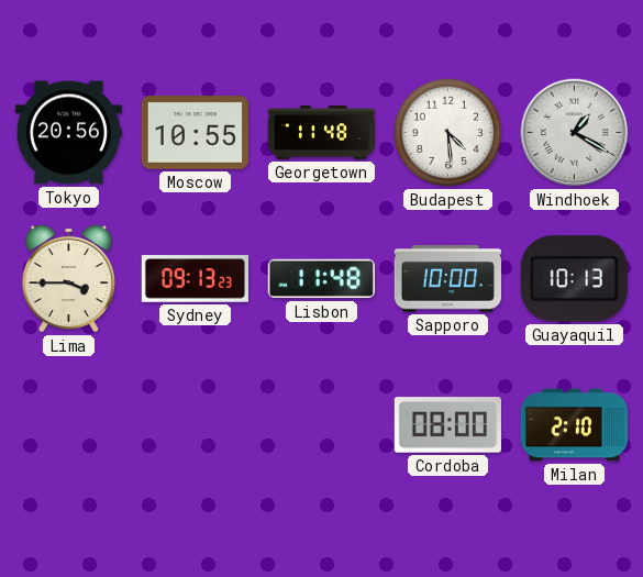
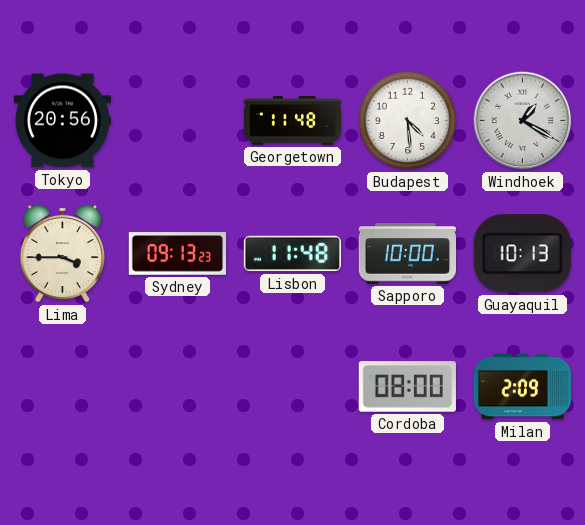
Moscow: 10:55 -> none (195, 133)
Milan: 2:10 -> 2:09 (522, 387)
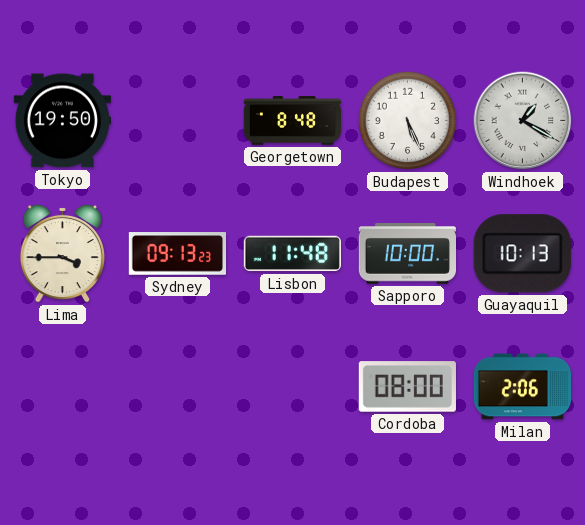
Tokyo: 20:56 -> 19:50 (62, 121)
Georgetown: 11:48 -> 8:48 (293, 121)
Budapest: 4:29 -> 5:26 (408, 121)
Milan: 2:09 -> 2:06 (522, 387)
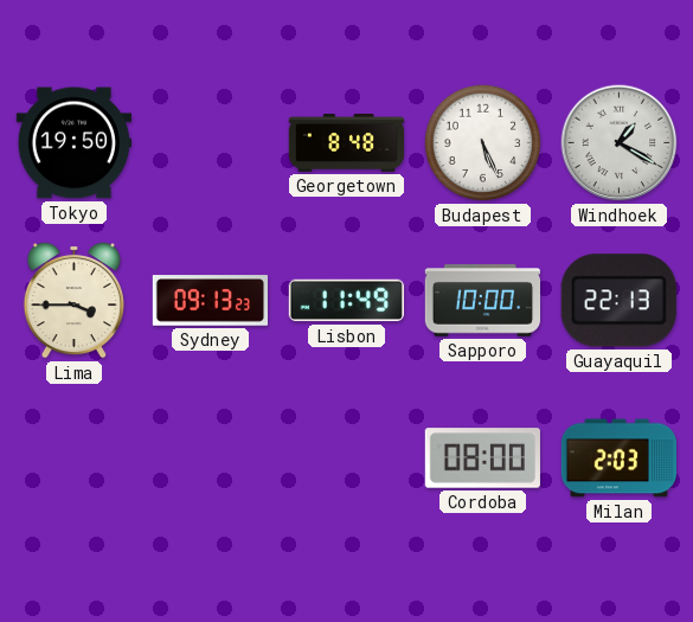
Lisbon: 11:48 -> 11:49 (346, 301)
Guayaquil: 10:13 -> 22:13 (618, 301)
Milan: 2:06 -> 2:03 (618, 459)
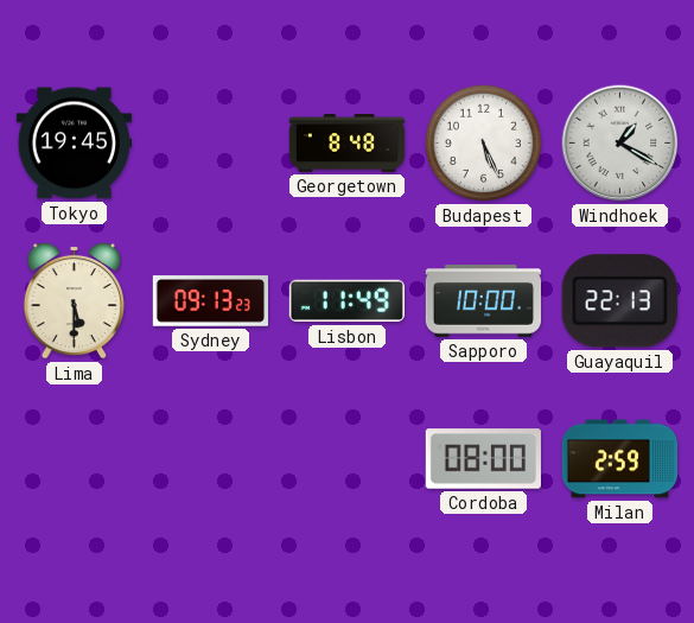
Tokyo: 19:50 -> 19:45 (74, 144)
Lima: 3:45 -> 5:30 (74, 300)
Milan: 2:03 -> 2:59 (619, 459)
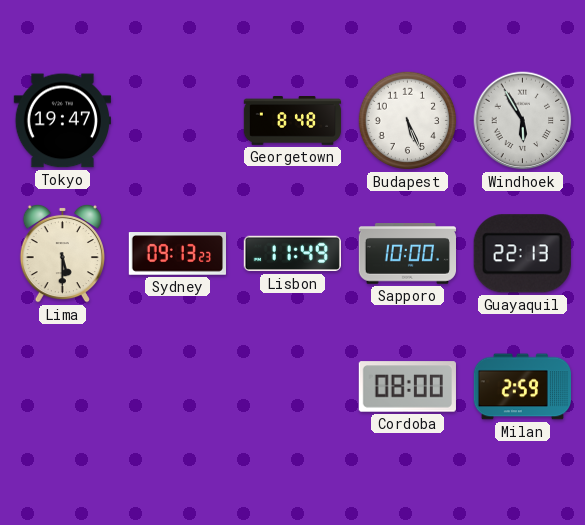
Tokyo: 19:45 -> 19:47 (62, 121)
Windhoek: 1:20 -> 5:55 (523, 121)
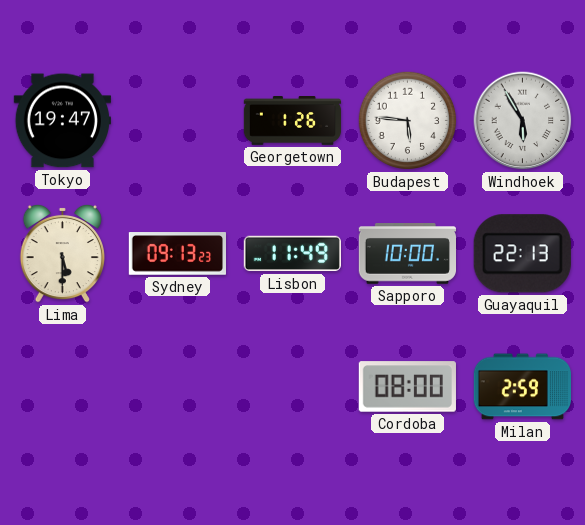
Georgetown: 8:48 -> 1:26 (293, 121)
Budapest: 5:26 -> 5:46 (408, 121)
